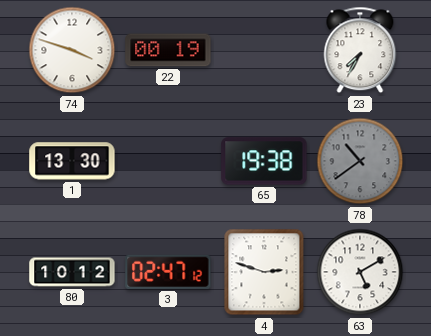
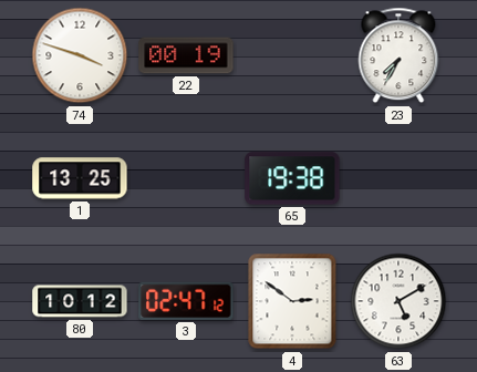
1: 13:30 -> 13:25 (80, 178)
78: 10:39 -> none (360, 161)
4: 2:48 -> 2:51 (292, 301)
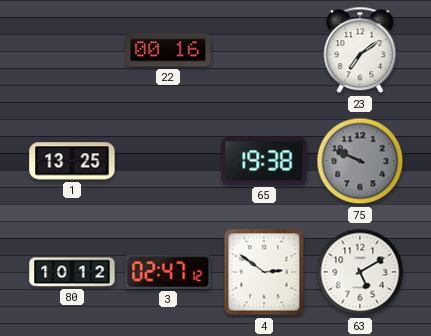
74: 3:48 -> none (80, 55)
22: 00:19 -> 00:16 (168, 50)
23: 7:35 -> 7:09 (360, 50)
75: none -> 9:49 (360, 161)
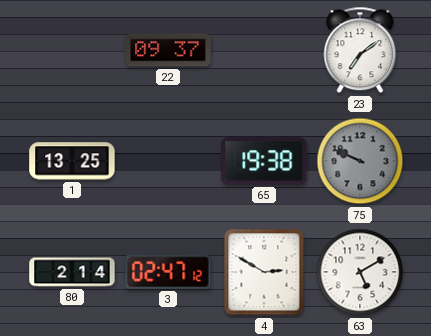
22: 00:16 -> 09:37 (168, 50)
80: 10:12 -> 2:14 (72, 272)
4: 2:51 -> 2:50 (264, 272)
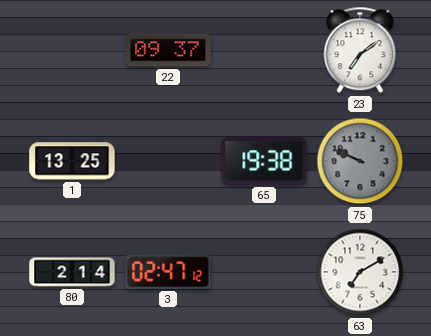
4: 2:50 -> none (264, 272)
63: 5:10 -> 7:10 (360, 272)
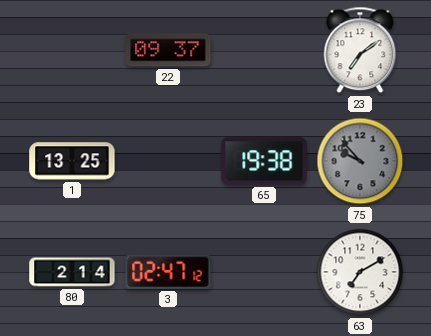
75: 9:49 -> 9:53 (360, 161)
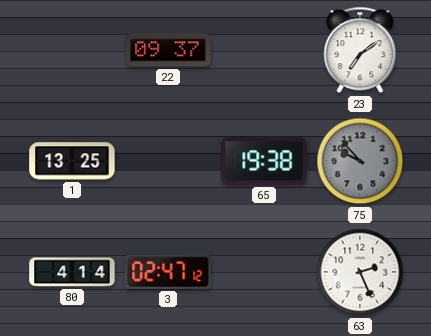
80: 2:14 -> 4:14 (72, 272)
63: 7:10 -> 2:26 (360, 272)
